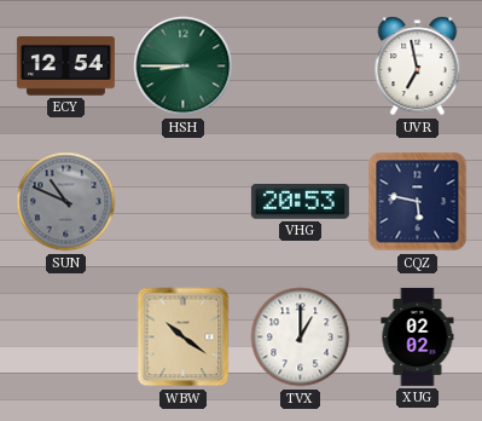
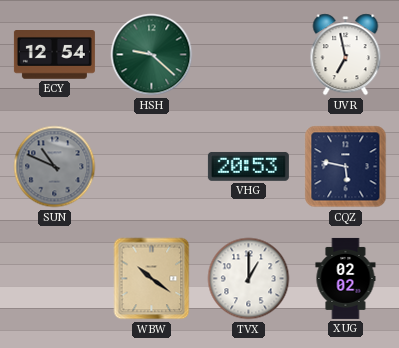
HSH: 8:45 -> 9:22 (152, 55)
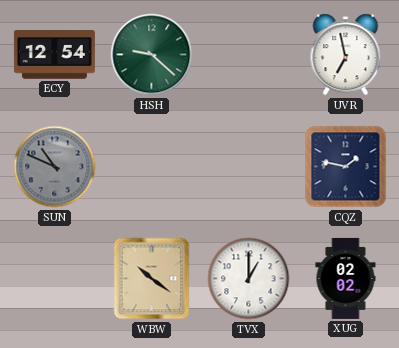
VHG: 20:53 -> none (248, 166)
CQZ: 5:47 -> 1:47 (346, 167)
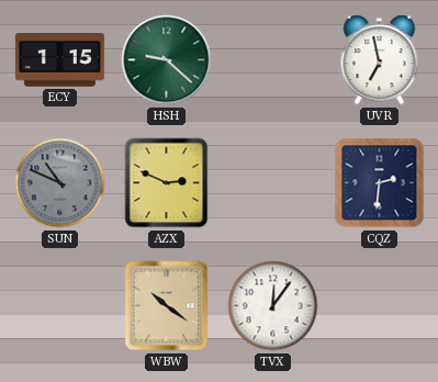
ECY: 12:54 -> 1:15 (59, 60)
AZX: none -> 2:49 (167, 183)
CQZ: 1:47 -> 2:31 (380, 183)
TVX: 1:00 -> 12:06 (273, 306)
XUG: 02:02 -> none (346, 278)
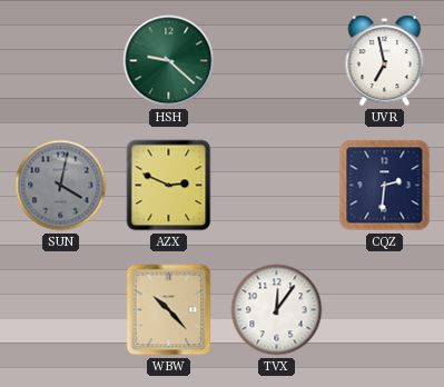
ECY: 1:15 -> none (59, 60)
SUN: 10:49 -> 4:02 (61, 186)
WBW: 10:21 -> 10:23 (169, 310)
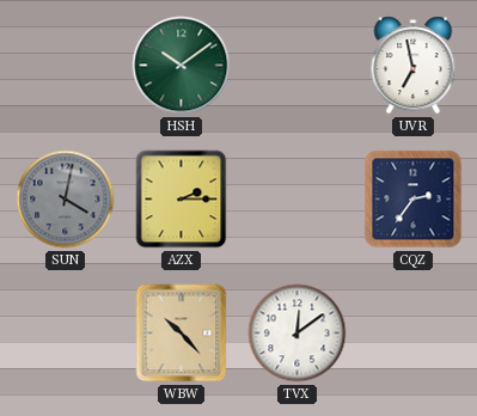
HSH: 9:22 -> 10:09 (182, 66)
AZX: 2:49 -> 2:15 (182, 200)
CQZ: 2:31 -> 2:36 (414, 200)
TVX: 12:06 -> 12:09 (298, 334)
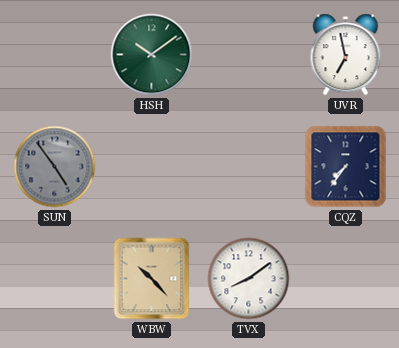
SUN: 4:02 -> 4:54 (55, 167)
AZX: 2:15 -> none (182, 200)
CQZ: 2:36 -> 7:36 (346, 167)
TVX: 12:09 -> 8:09 (249, 279)
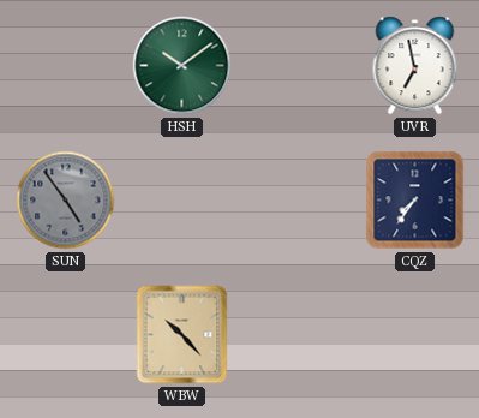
TVX: 8:09 -> none (249, 279)
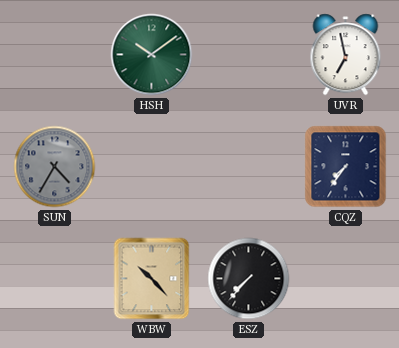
SUN: 4:54 -> 4:35 (55, 167)
ESZ: none -> 7:37 (249, 279)
